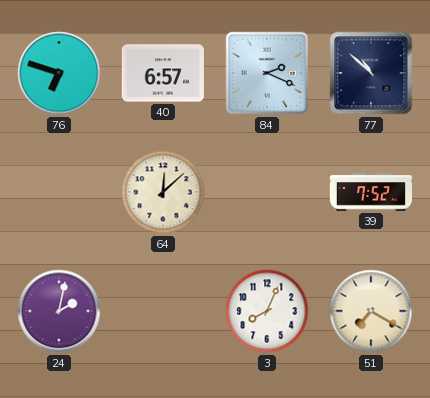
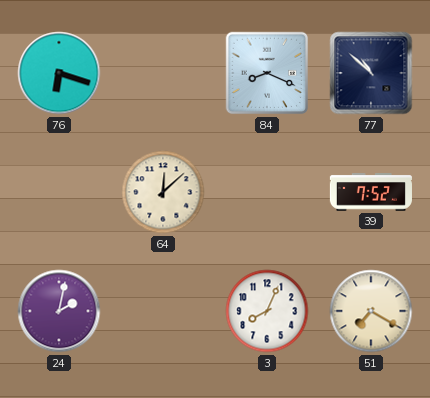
76: 6:48 -> 6:18 (59, 73)
40: 6:57 -> none (163, 73)
84: 2:19 -> 8:19 (267, 73)
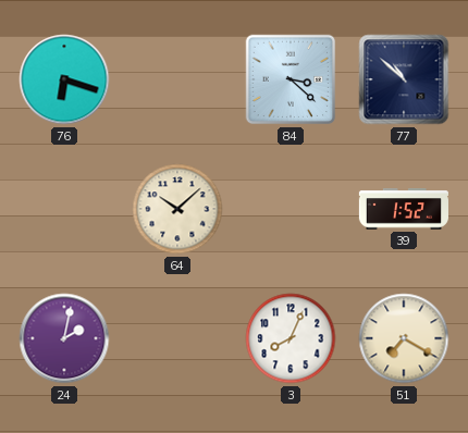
84: 8:19 -> 3:22 (291, 79)
64: 12:08 -> 10:08 (177, 209)
39: 7:52 -> 1:52 (404, 209)
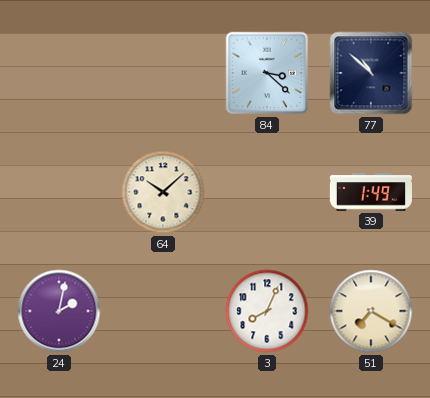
76: 6:18 -> none (64, 79)
39: 1:52 -> 1:49 (371, 192)
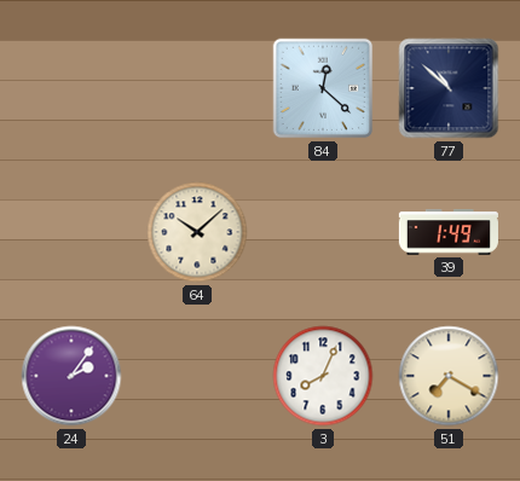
84: 3:22 -> 12:22 (323, 88)
24: 2:02 -> 2:06 (71, 376)
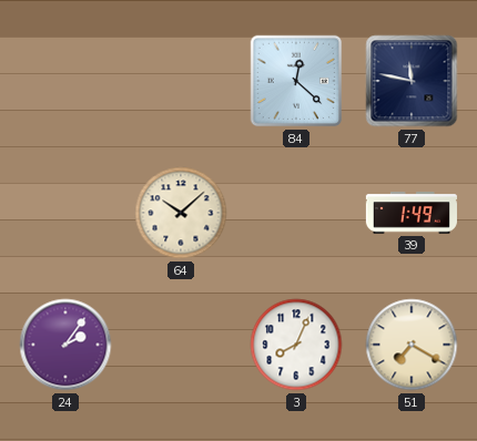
77: 10:52 -> 11:47 (412, 81)
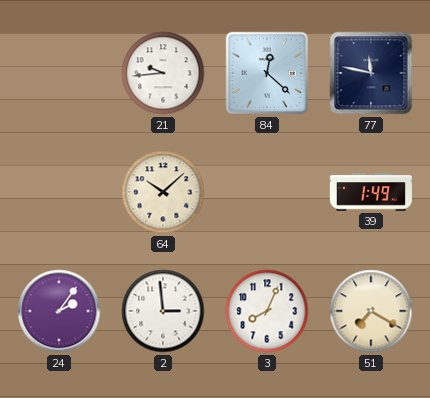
21: none -> 9:44 (163, 73)
2: none -> 2:59 (163, 311)
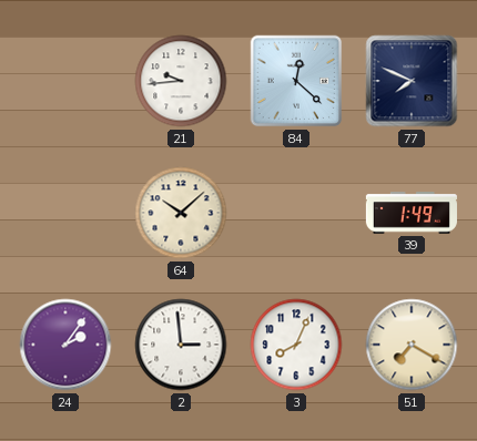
77: 11:47 -> 7:49 (412, 81)
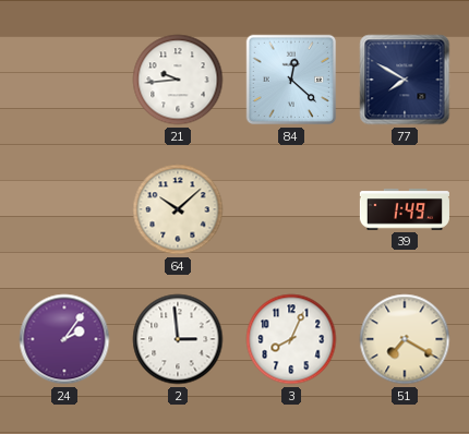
77: 7:49 -> 7:50 (405, 80)
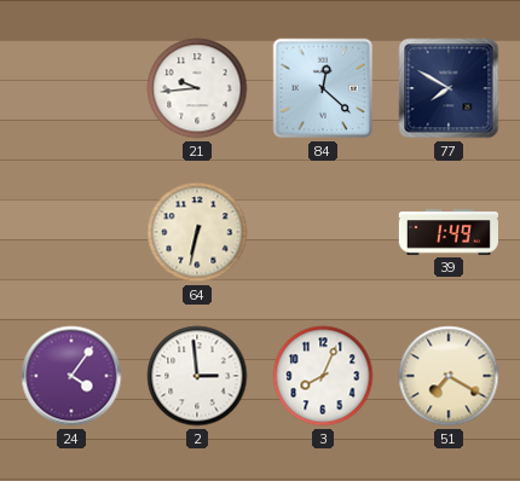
64: 10:08 -> 6:32 (197, 232)
24: 2:06 -> 4:06 (71, 376)
